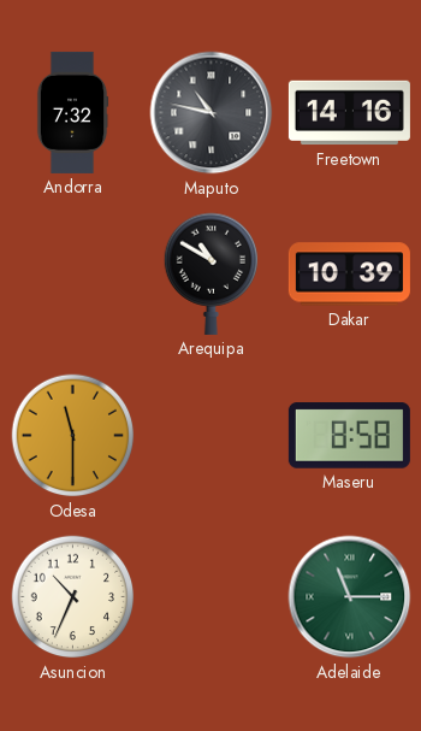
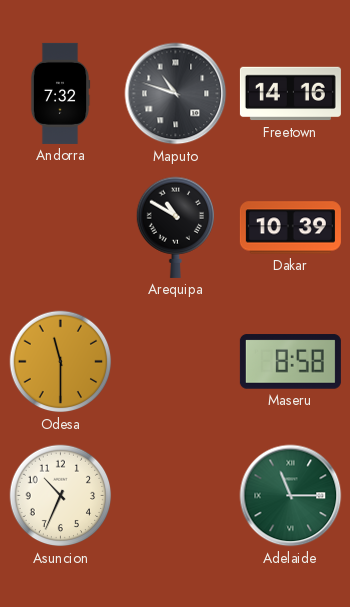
Maputo: 10:47 -> 10:48 (176, 94)
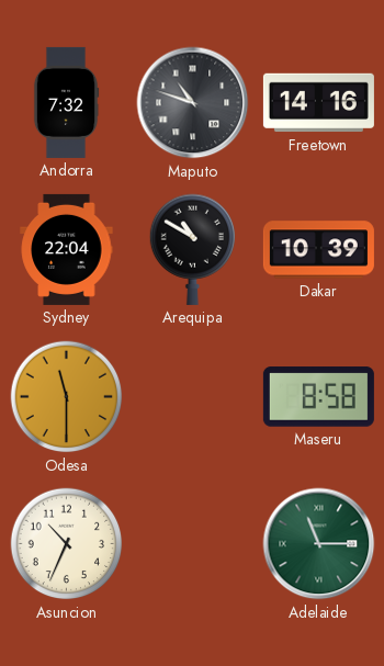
Sydney: none -> 22:04 (67, 249)
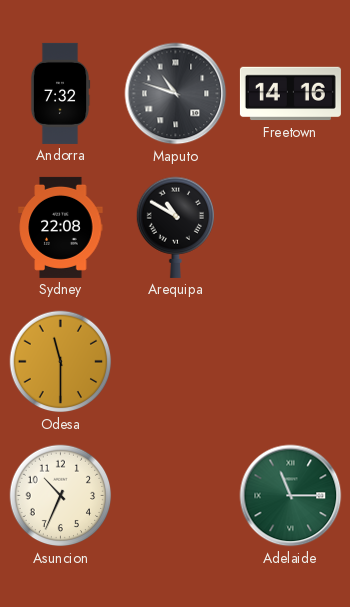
Sydney: 22:04 -> 22:08 (61, 227)
Dakar: 10:39 -> none (318, 250)
Maseru: 8:58 -> none (318, 397)
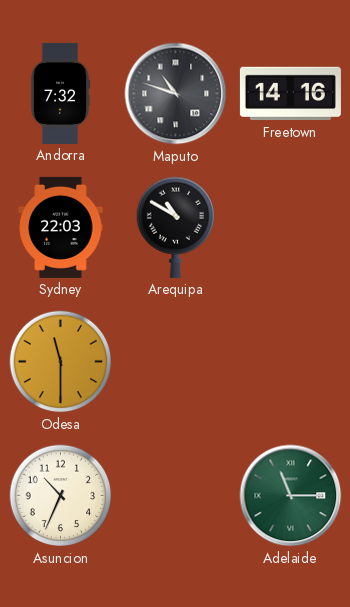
Sydney: 22:08 -> 22:03 (61, 227)
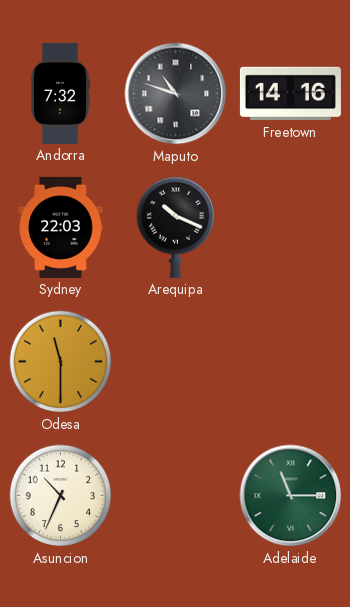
Arequipa: 10:50 -> 10:19 (175, 227)
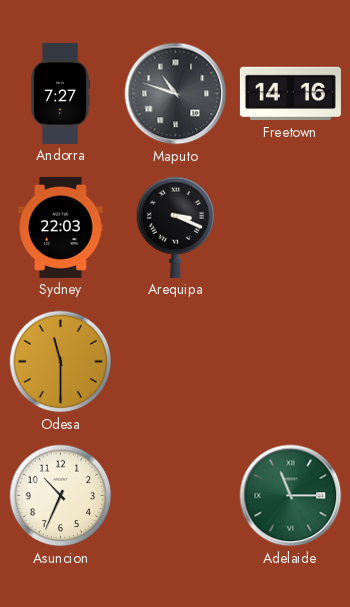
Andorra: 7:32 -> 7:27 (60, 93)
Arequipa: 10:19 -> 3:19 (175, 227)
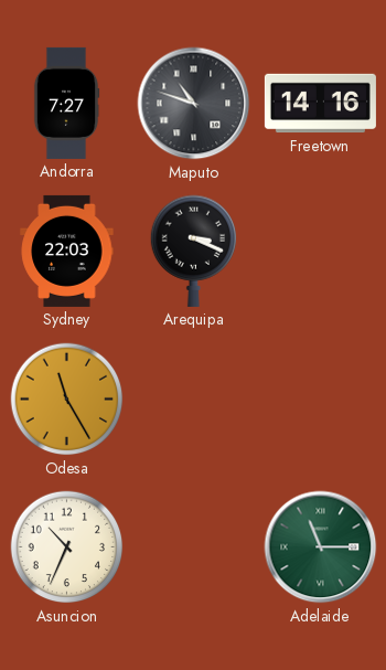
Odesa: 11:30 -> 11:25 (67, 400)
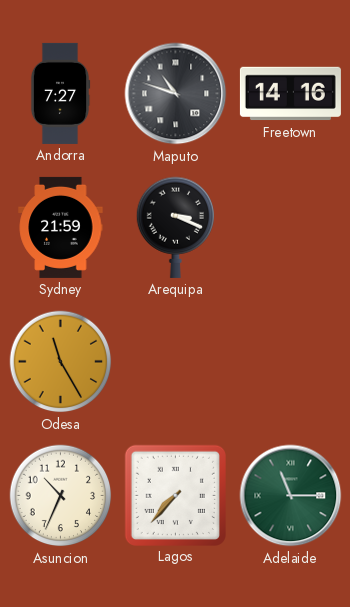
Sydney: 22:03 -> 21:59 (61, 227)
Lagos: none -> 7:37 (175, 495)
